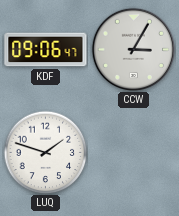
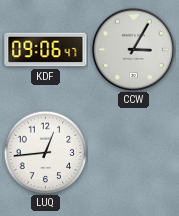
LUQ: 1:48 -> 12:44 (45, 152)
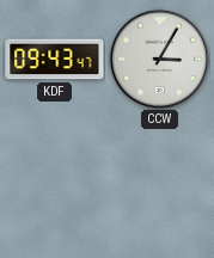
KDF: 09:06 -> 09:43 (55, 60)
LUQ: 12:44 -> none (45, 152)
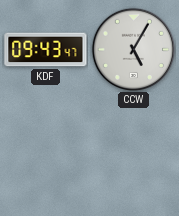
CCW: 3:05 -> 5:05 (133, 49)
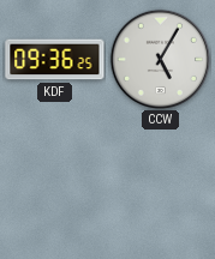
KDF: 09:43 -> 09:36 (55, 60)
